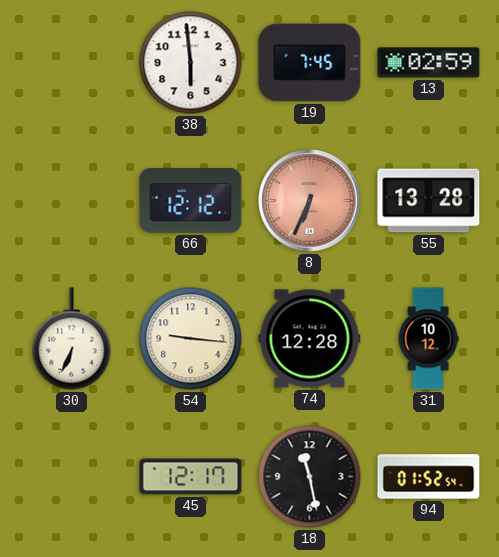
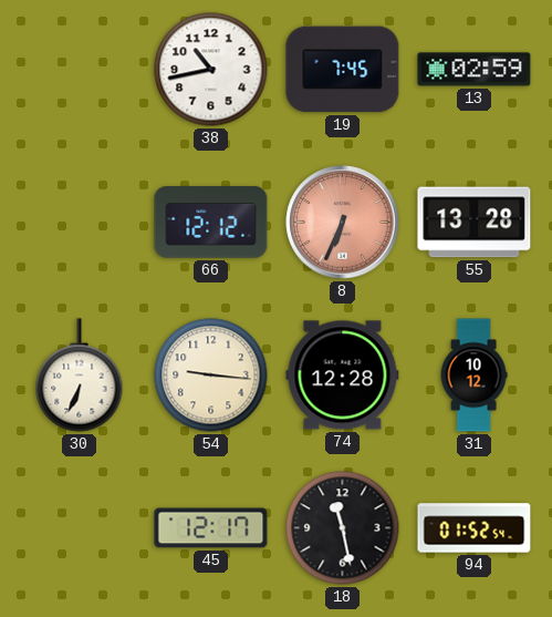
38: 5:59 -> 10:43 (211, 70)
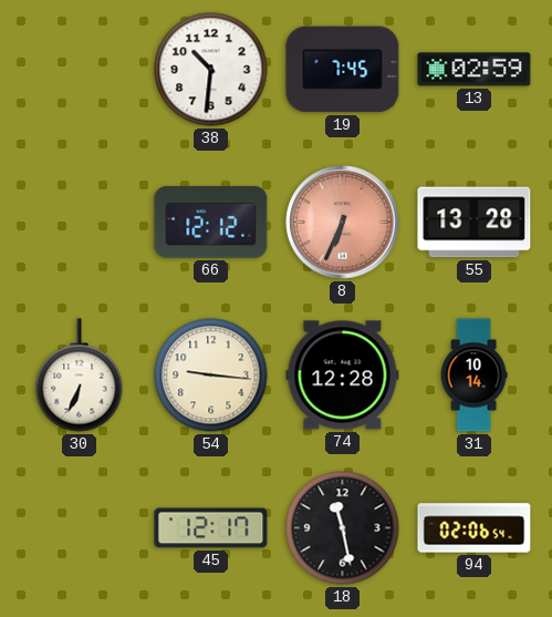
38: 10:43 -> 10:31 (211, 70)
31: 10:12 -> 10:14 (473, 376)
94: 01:52 -> 02:06 (475, 528)
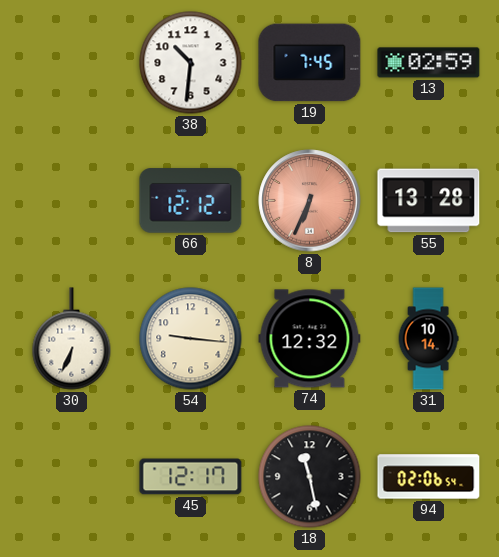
74: 12:28 -> 12:32 (310, 339)
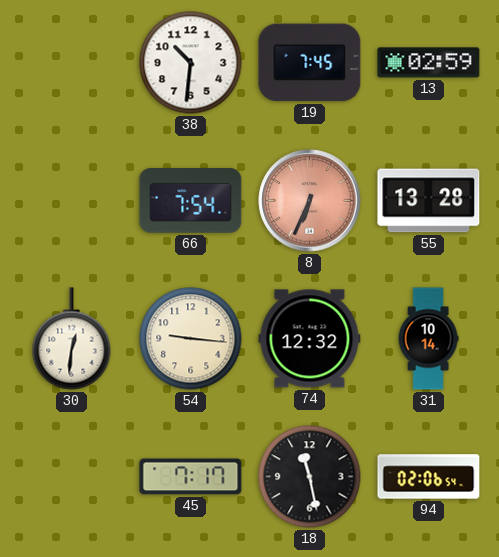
66: 12:12 -> 7:54 (191, 201)
30: 6:34 -> 12:31 (72, 339)
45: 12:17 -> 7:17 (191, 477)
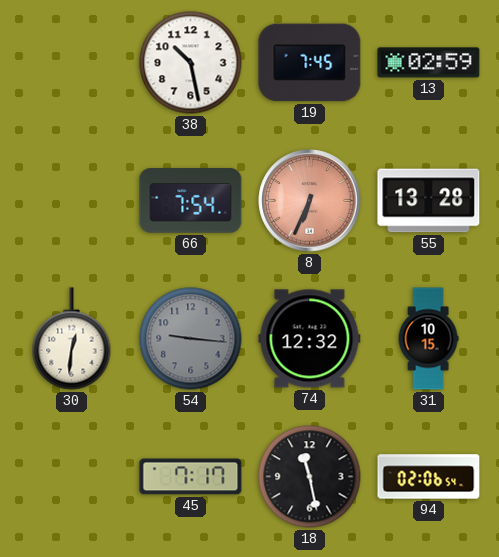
38: 10:31 -> 10:28 (191, 63)
54 dial: cream -> grey (191, 339)
31: 10:14 -> 10:15 (428, 339)
